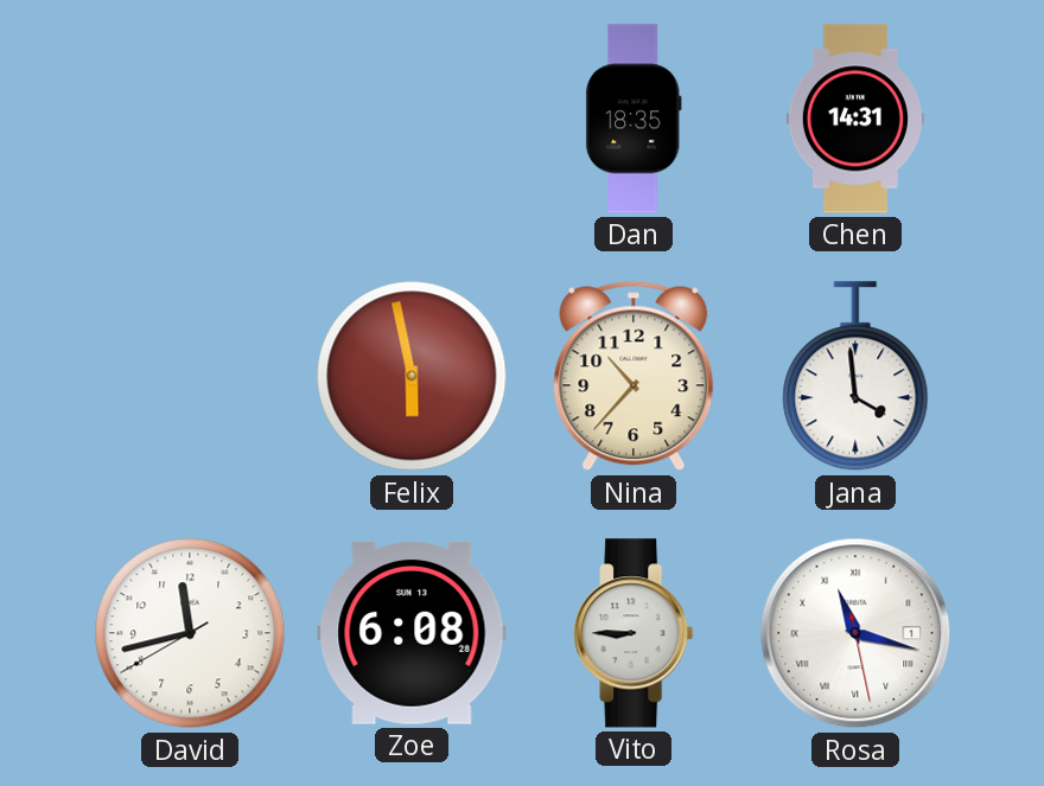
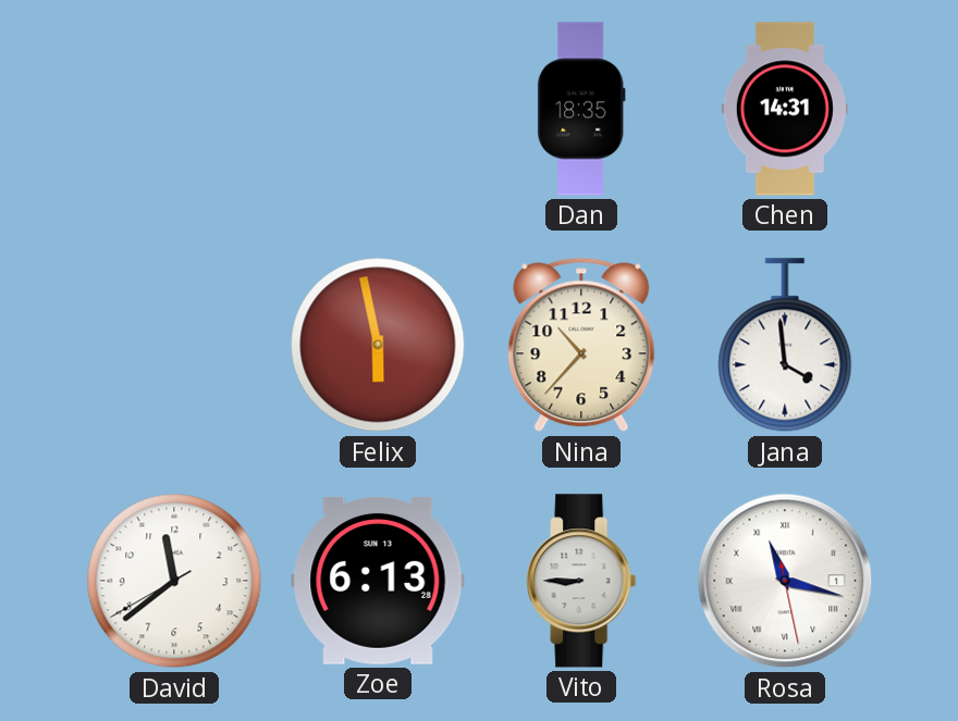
David: 11:42 -> 11:38 (174, 581)
Zoe: 6:08 -> 6:13 (378, 581)
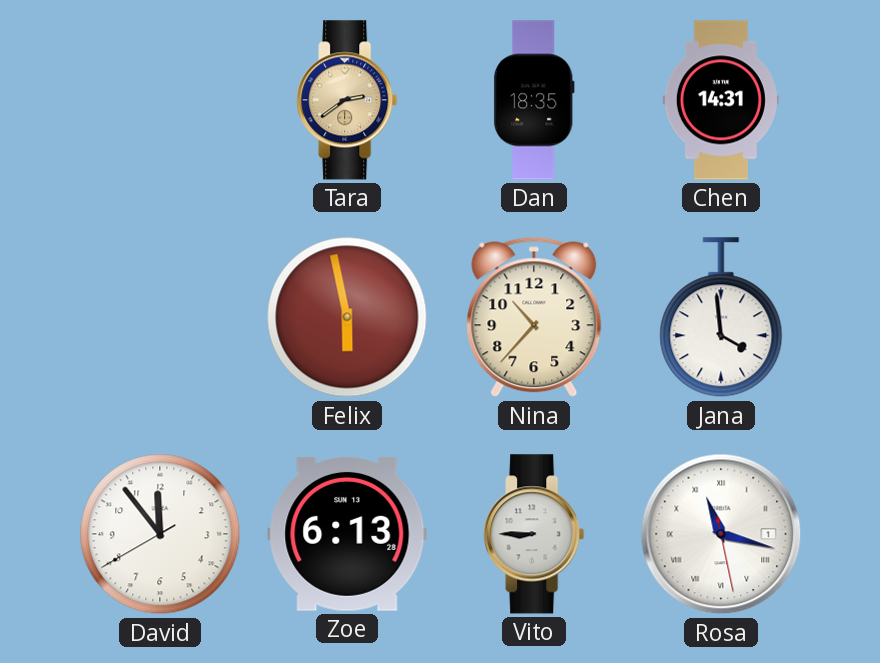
Tara: none -> 2:39 (347, 100)
David: 11:38 -> 11:53 (160, 534)
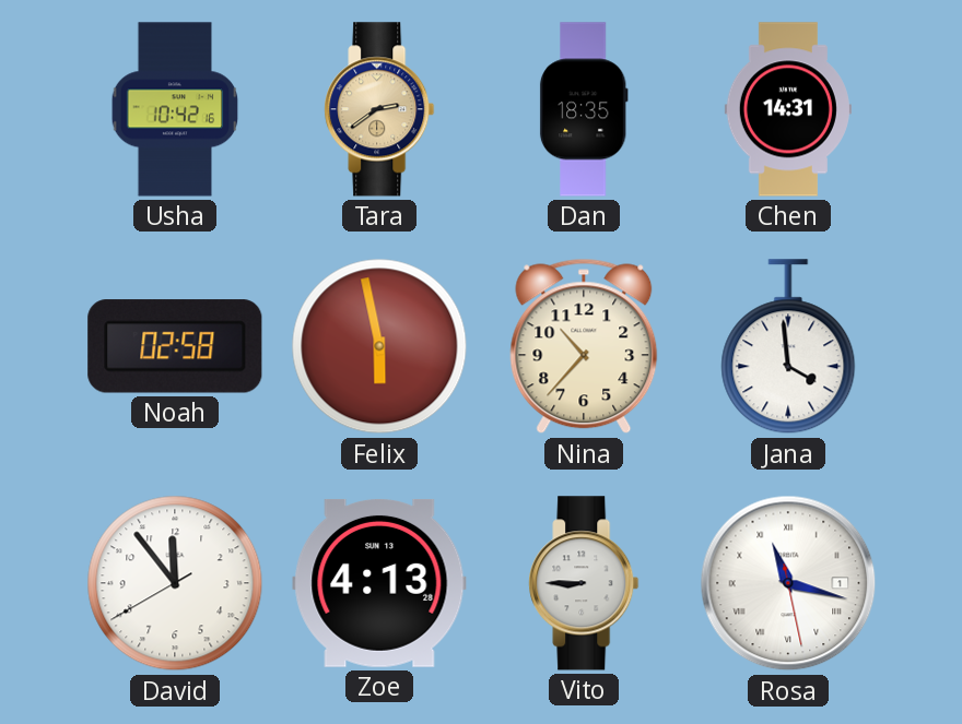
Usha: none -> 10:42 (175, 109)
Noah: none -> 02:58 (175, 346)
Zoe: 6:13 -> 4:13 (379, 583)
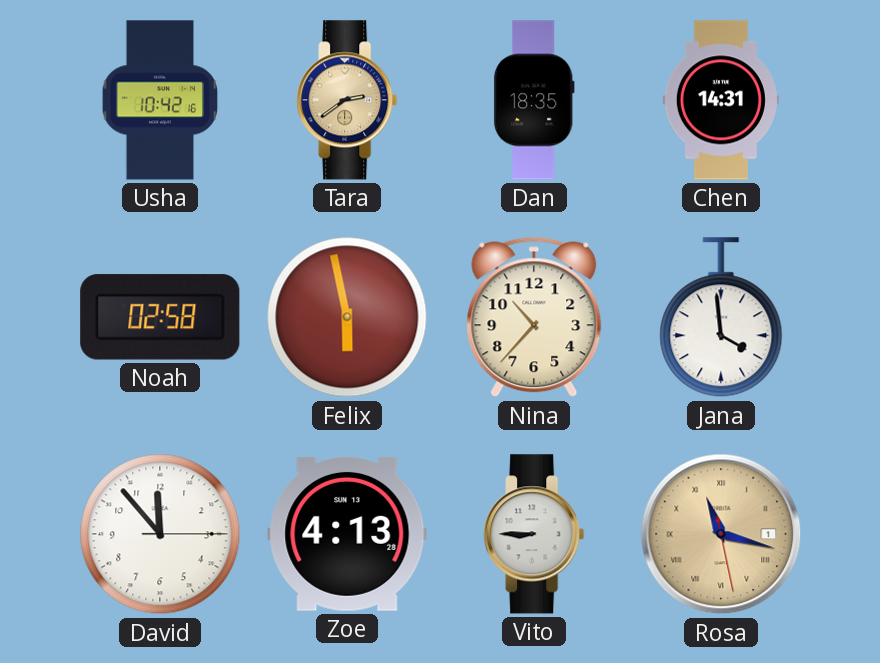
David: 11:53:40 -> 11:53:15 (160, 534)
Rosa dial: white -> champagne (721, 534)
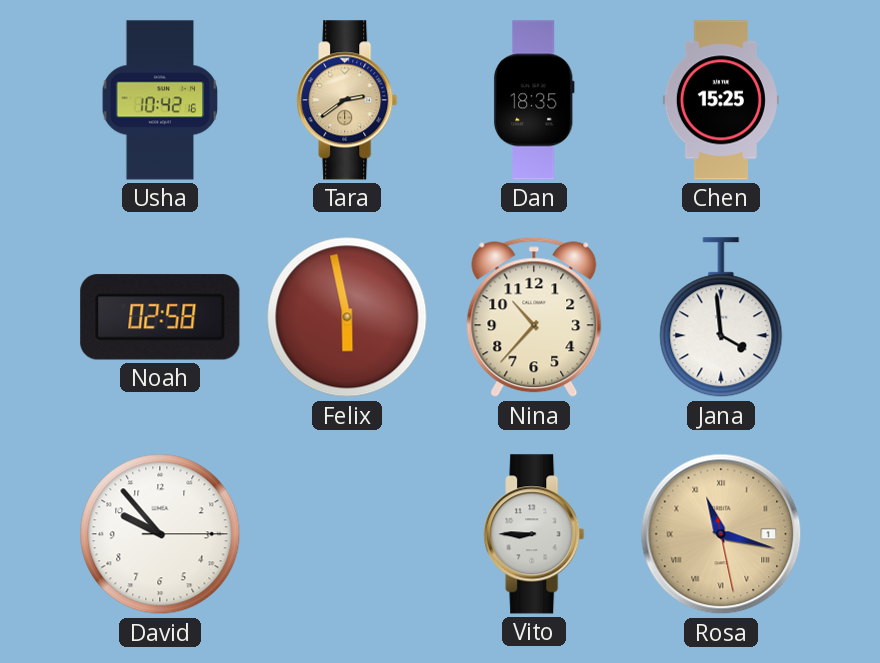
Chen: 14:31 -> 15:25 (721, 100)
David: 11:53 -> 9:53 (160, 534)
Zoe: 4:13 -> none (347, 534)
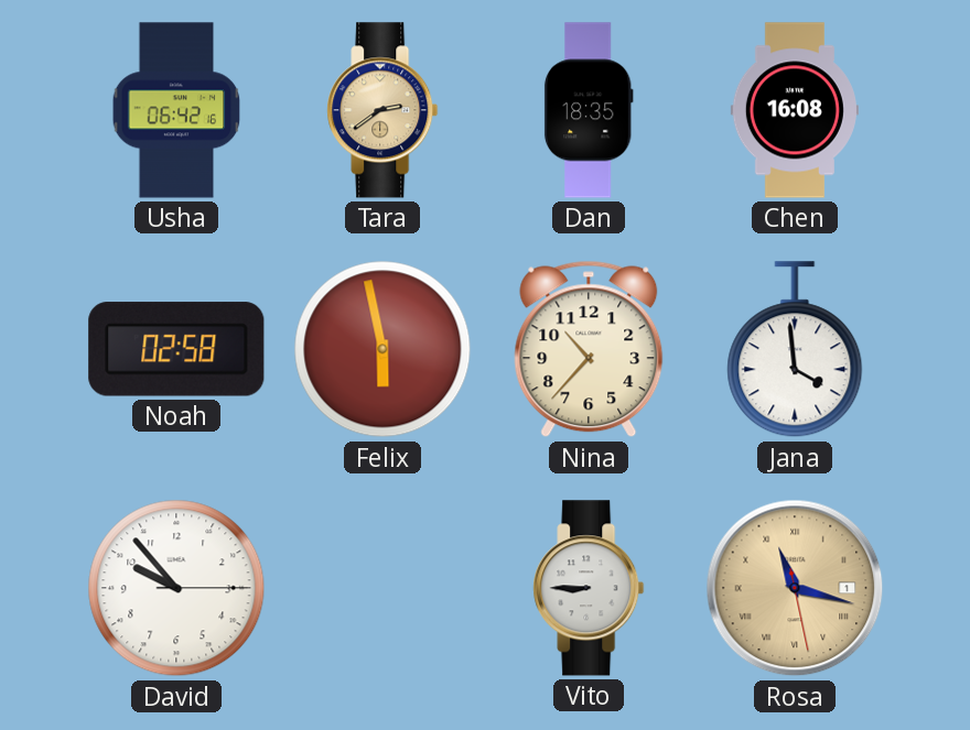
Usha: 10:42 -> 06:42 (176, 110)
Chen: 15:25 -> 16:08 (795, 110)
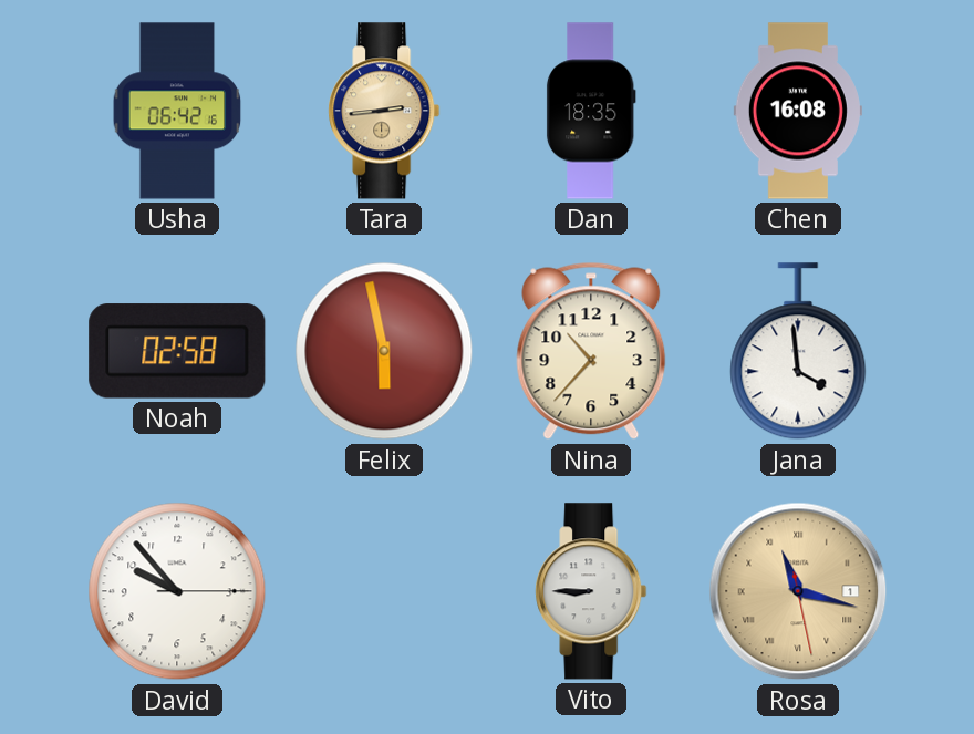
Tara: 2:39 -> 2:44 (384, 111)
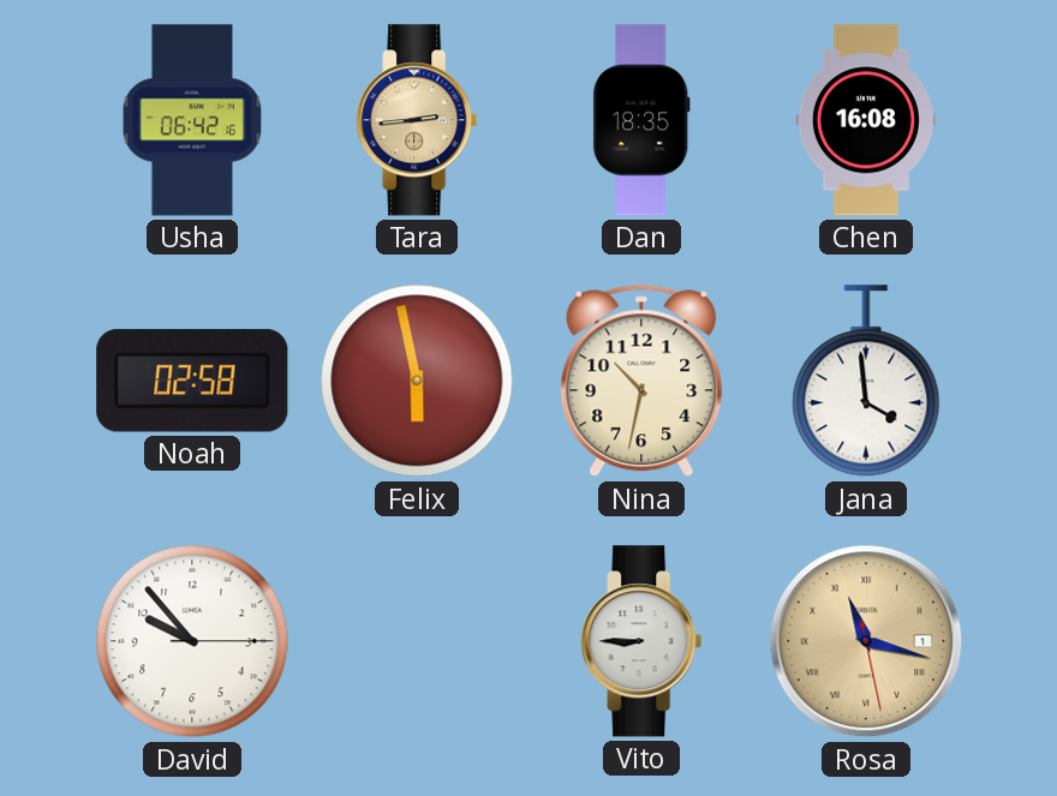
Nina: 10:37 -> 10:32 (641, 381)
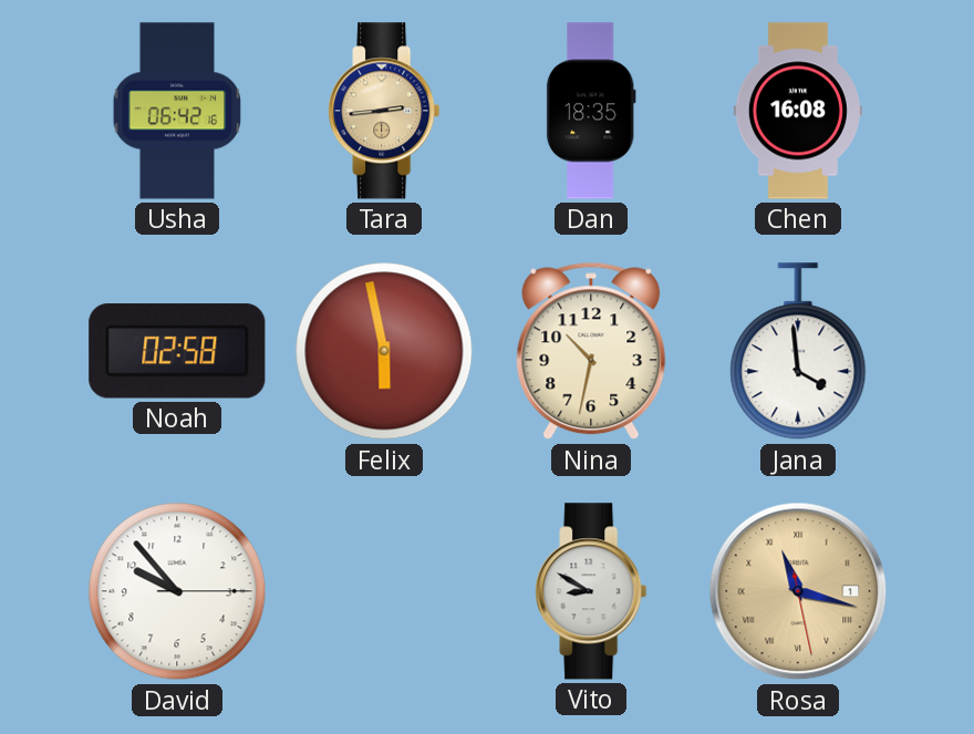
Vito: 8:45 -> 8:50 (591, 591)
